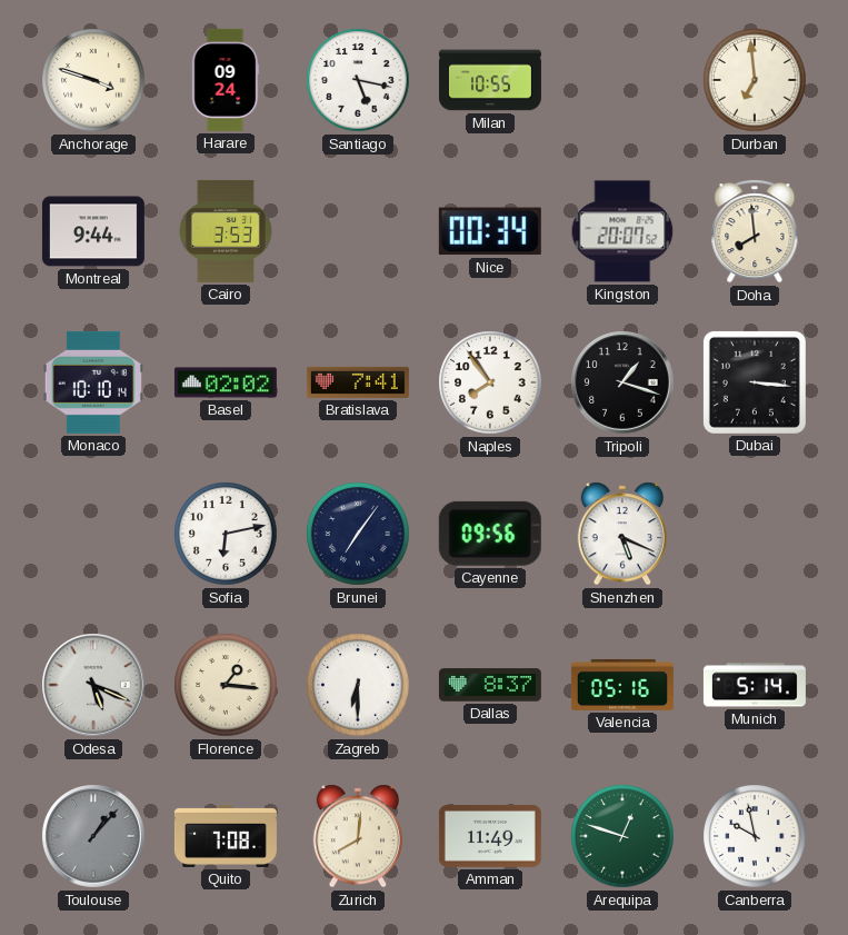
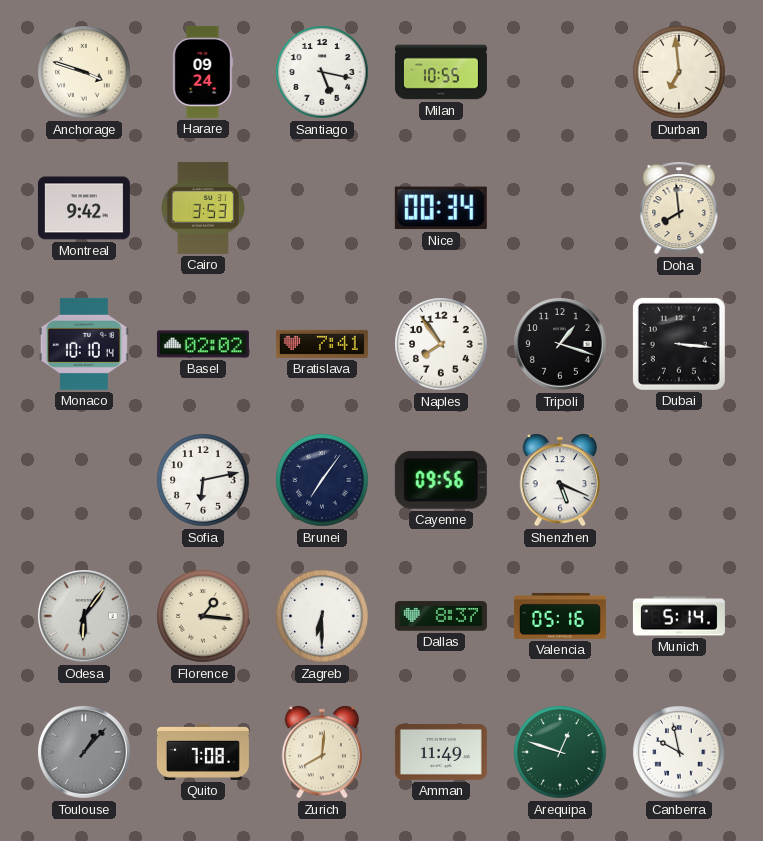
Montreal: 9:44 -> 9:42 (84, 208)
Kingston: 20:07 -> none (622, 231)
Odesa: 5:19 -> 6:06 (84, 616)
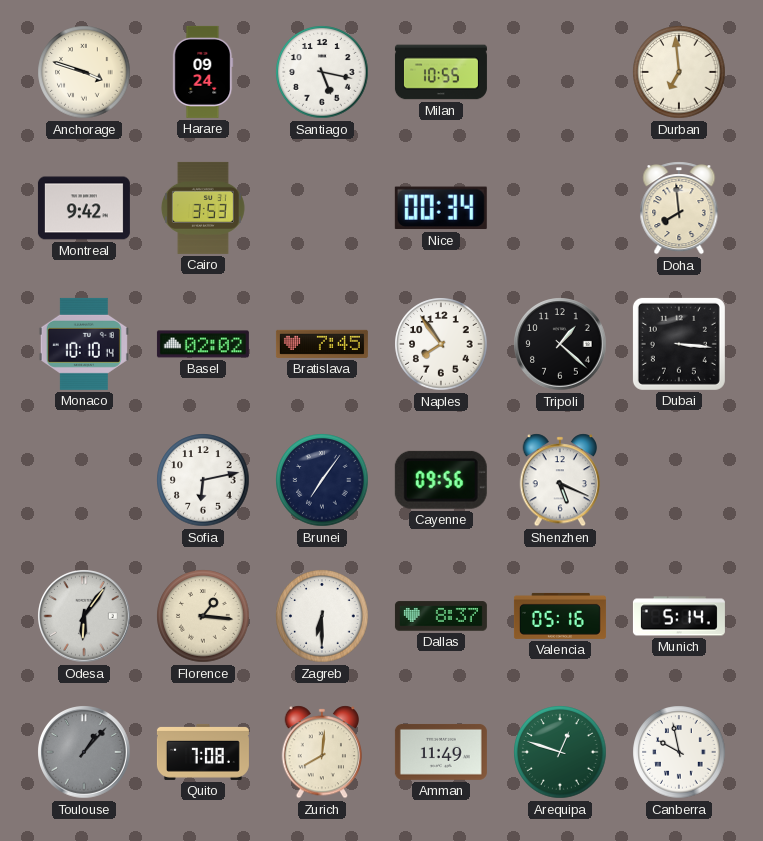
Bratislava: 7:41 -> 7:45 (322, 344)
Tripoli: 1:18 -> 1:22 (560, 344)
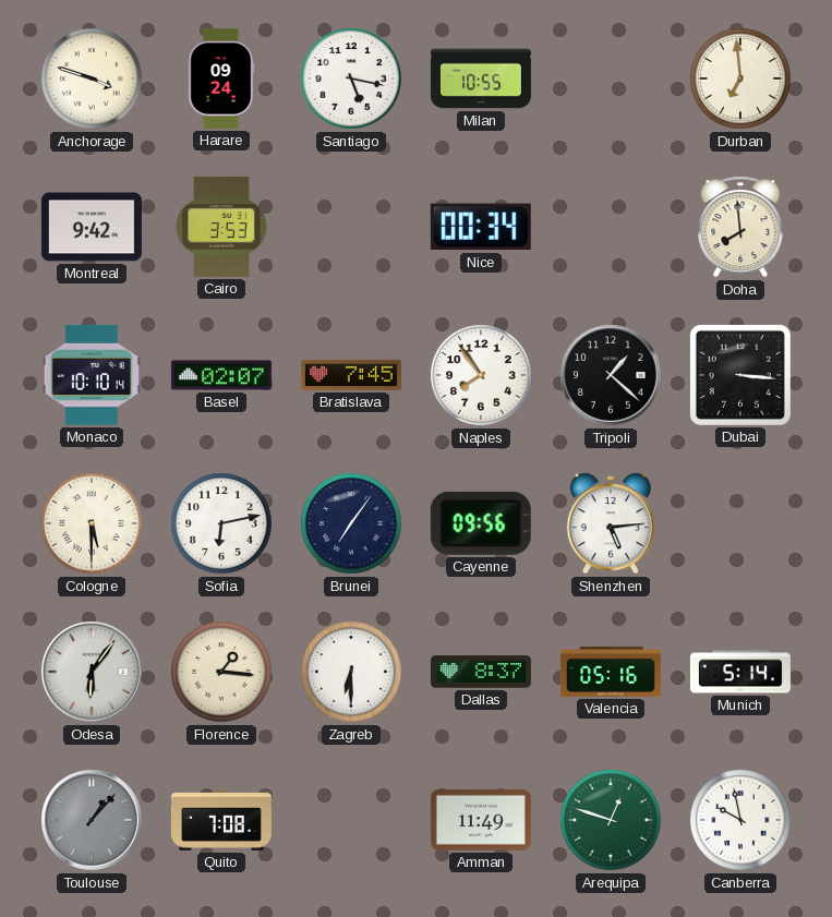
Basel: 02:02 -> 02:07 (221, 375)
Cologne: none -> 5:30 (92, 523)
Shenzhen: 5:19 -> 5:14 (611, 523)
Zurich: 8:01 -> none (322, 752)
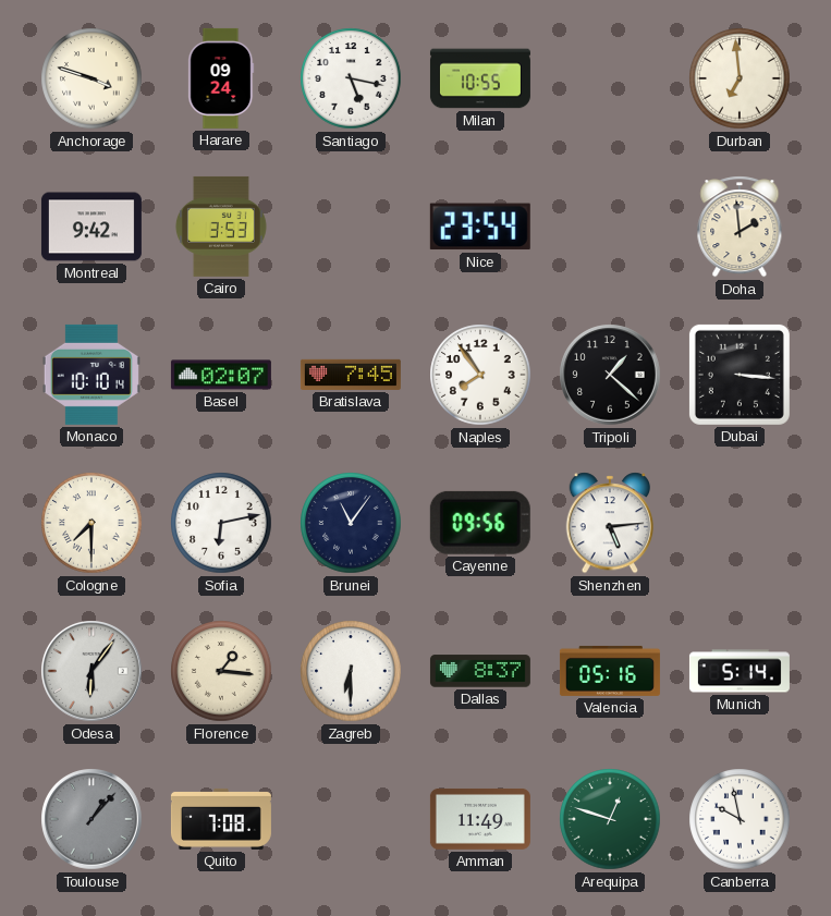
Nice: 00:34 -> 23:54 (480, 227)
Doha: 7:59 -> 1:59 (740, 227)
Cologne: 5:30 -> 7:30 (91, 523)
Brunei: 7:06 -> 11:06 (351, 523)
